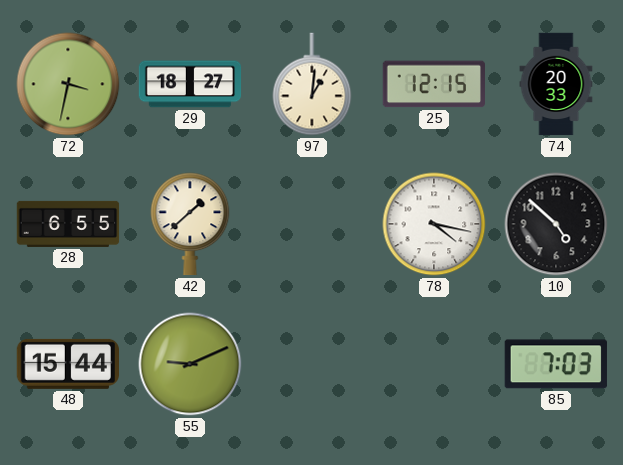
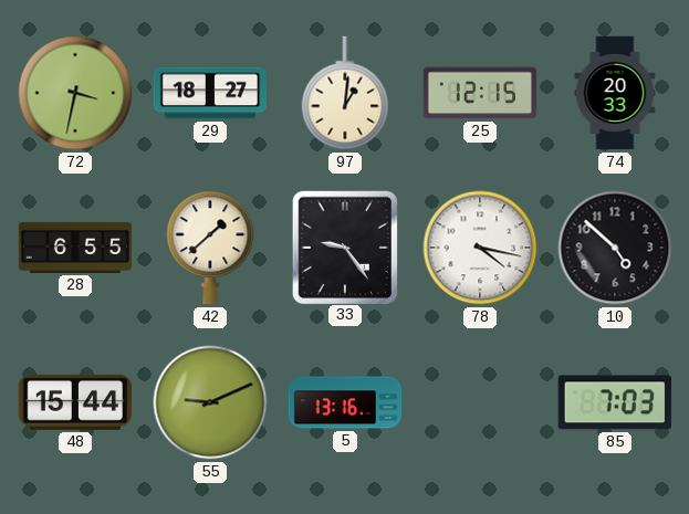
33: none -> 9:24 (344, 246)
5: none -> 13:16 (345, 402)
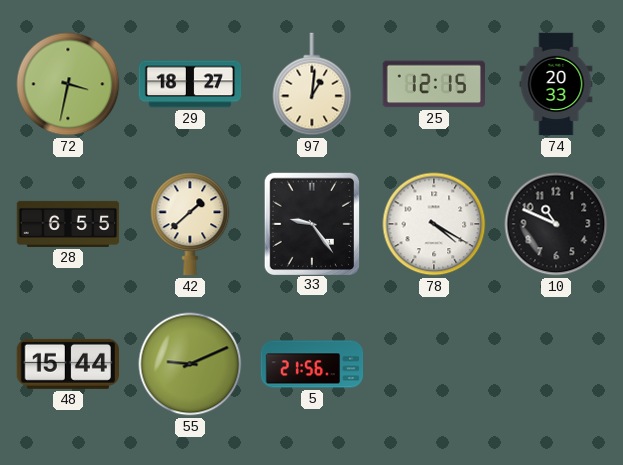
78: 4:17 -> 4:20 (434, 224)
10: 4:52 -> 10:49 (556, 224)
5: 13:16 -> 21:56 (312, 364)
85: 7:03 -> none (615, 402)
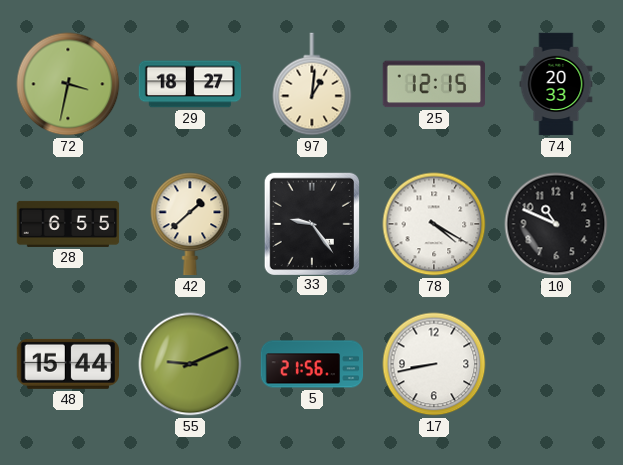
17: none -> 8:43 (434, 364)
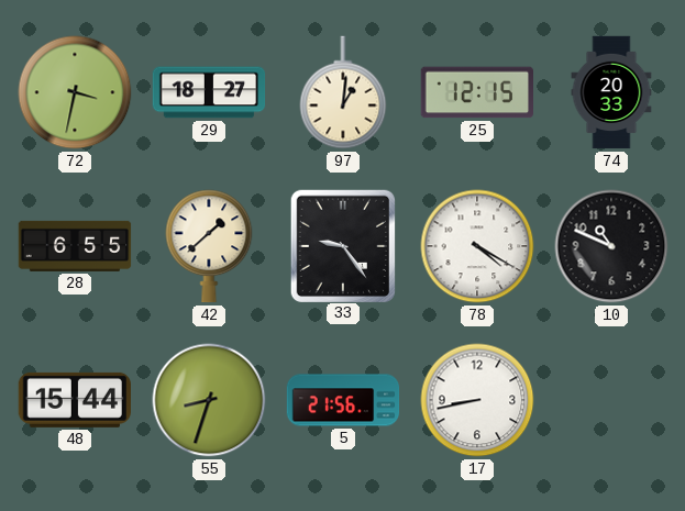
55: 9:11 -> 8:33 (209, 400)
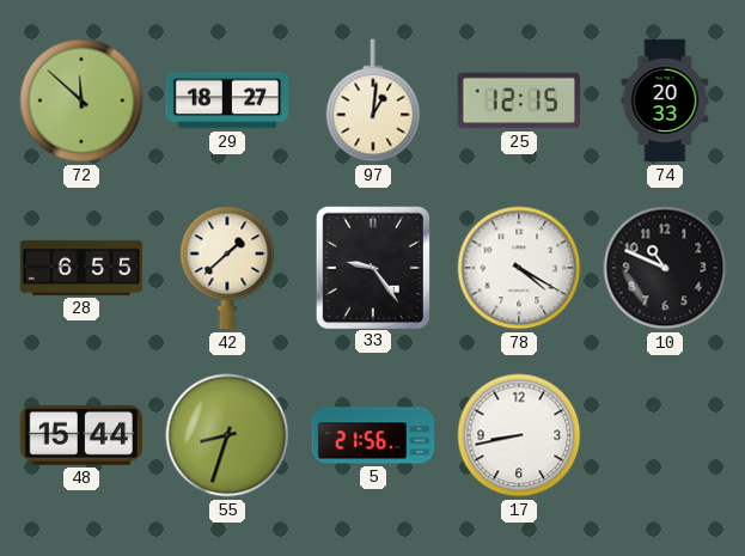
72: 3:32 -> 11:52 (81, 100)
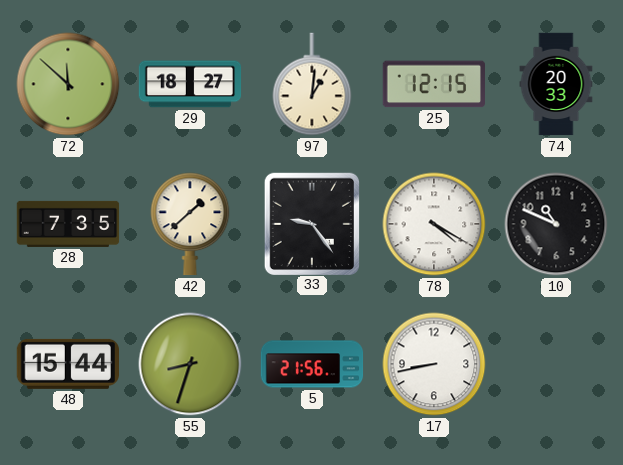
28: 6:55 -> 7:35 (68, 224)
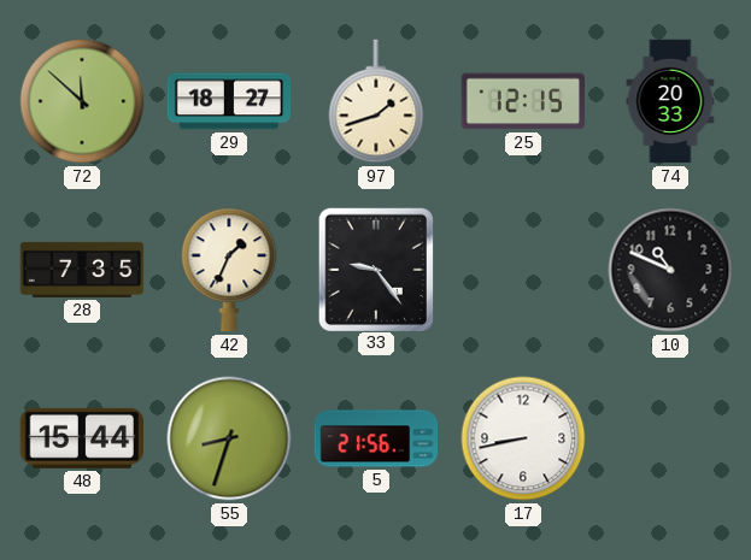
97: 1:01 -> 1:42 (376, 101)
42: 1:38 -> 1:34 (229, 270)
78: 4:20 -> none (434, 224)
